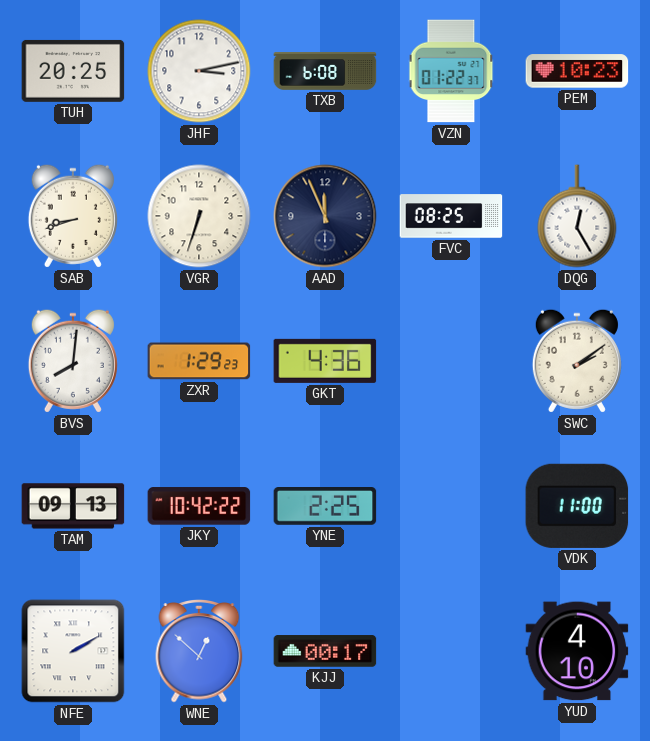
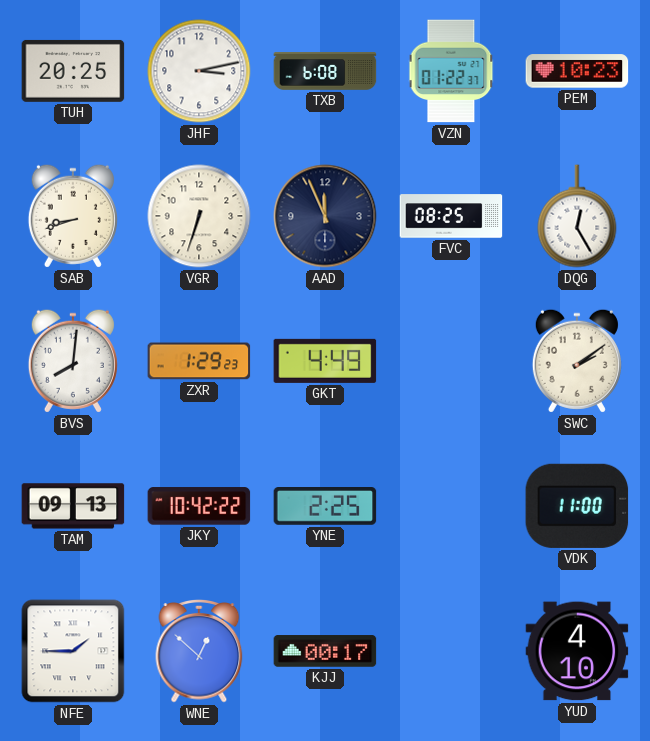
GKT: 4:36 -> 4:49 (325, 361)
NFE: 2:10 -> 1:45 (73, 651)
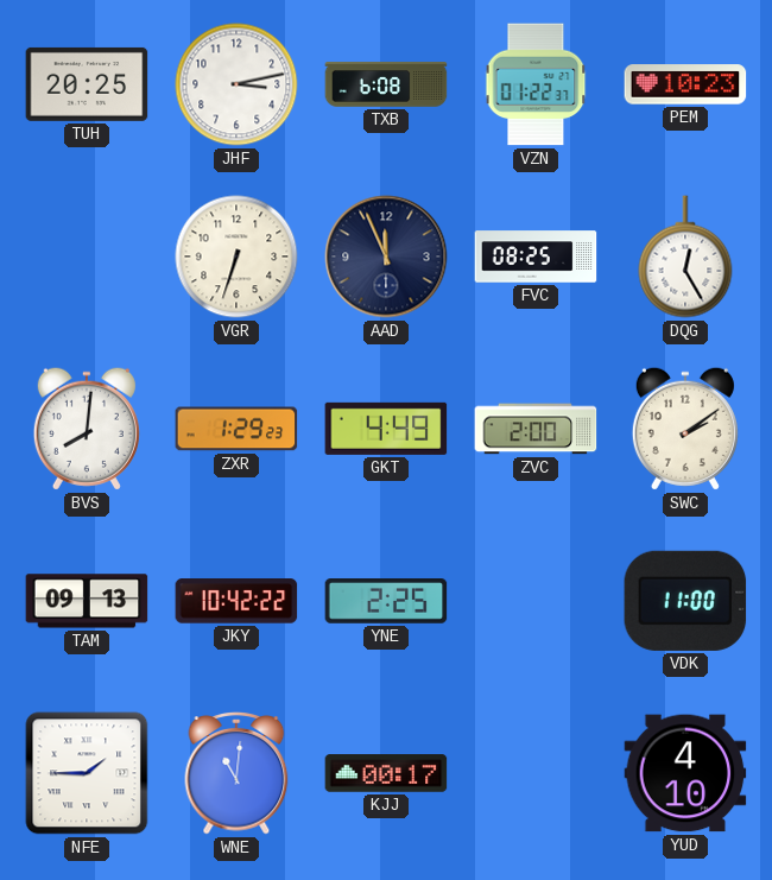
SAB: 8:42 -> none (73, 216)
ZVC: none -> 2:00 (536, 429)
WNE: 12:52 -> 11:01 (236, 774)
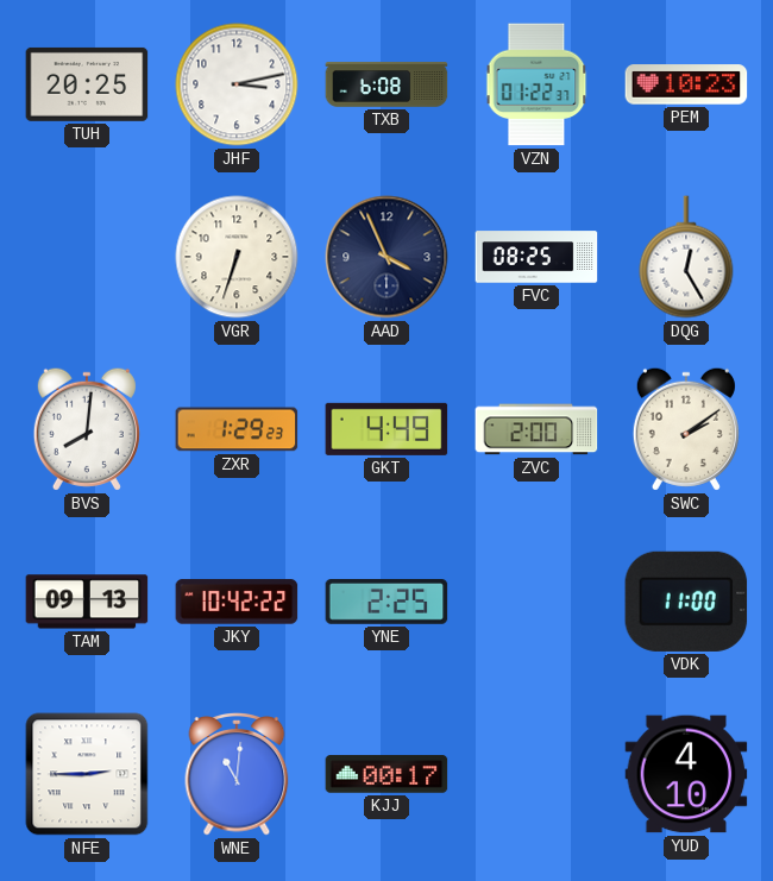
AAD: 11:56 -> 3:56 (386, 257)
NFE: 1:45 -> 2:45 (87, 774)
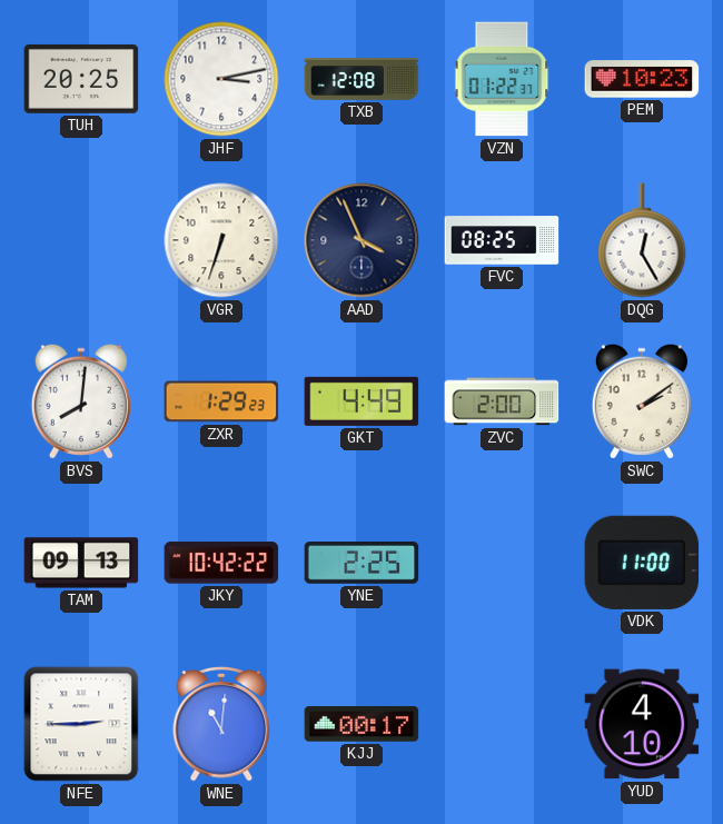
TXB: 6:08 -> 12:08 (361, 79)
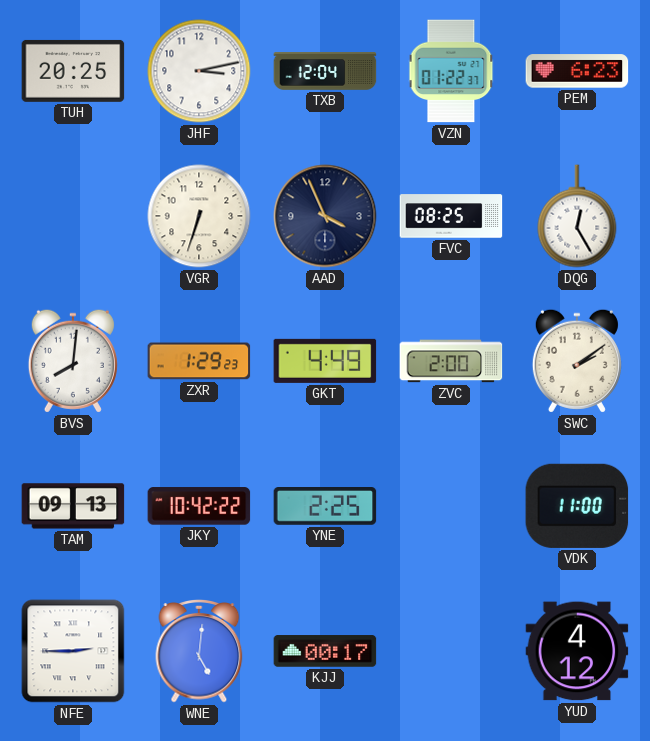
TXB: 12:08 -> 12:04 (325, 71)
PEM: 10:23 -> 6:23 (577, 71)
WNE: 11:01 -> 5:01 (199, 652)
YUD: 4:10 -> 4:12 (577, 651)
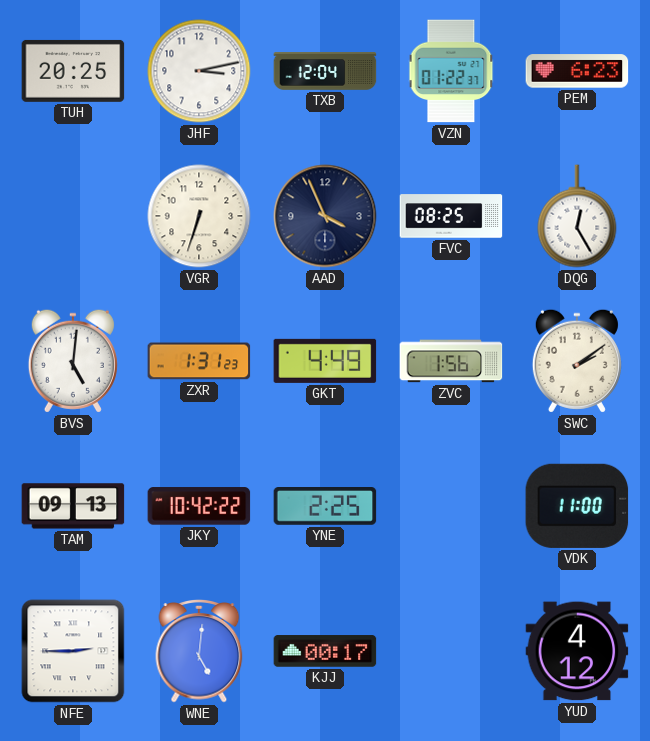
BVS: 8:01 -> 5:01 (73, 361)
ZXR: 1:29 -> 1:31 (199, 361)
ZVC: 2:00 -> 1:56 (451, 361)
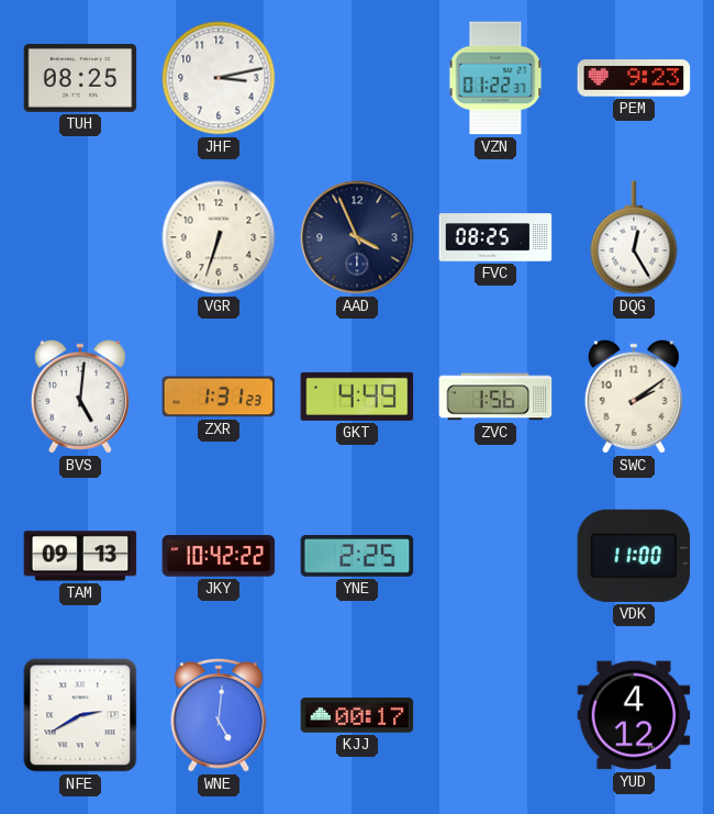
TUH: 20:25 -> 08:25 (80, 78)
TXB: 12:04 -> none (325, 71)
PEM: 6:23 -> 9:23 (634, 78)
NFE: 2:45 -> 2:40 (80, 715)
